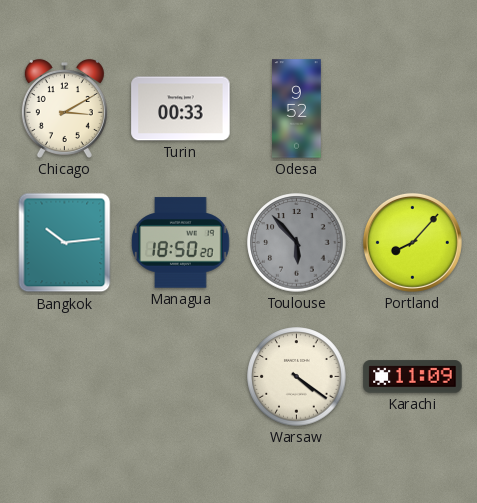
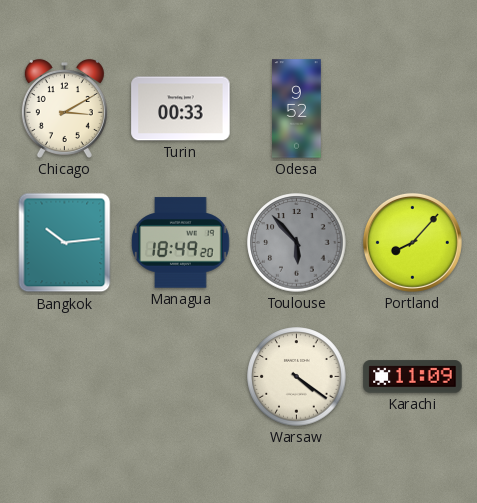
Managua: 18:50 -> 18:49 (181, 243)
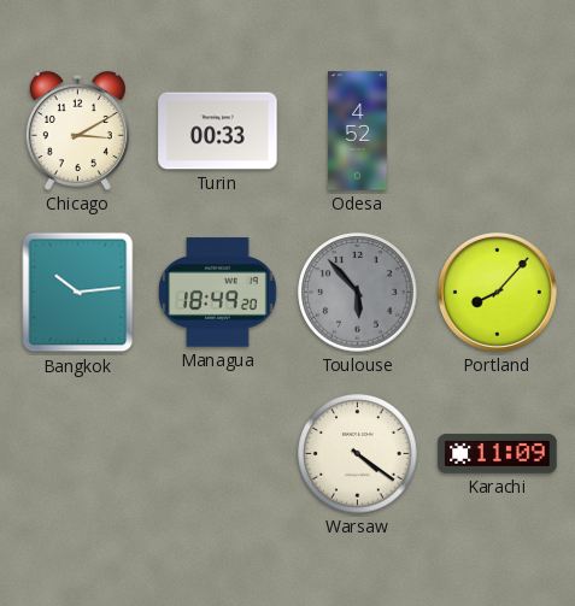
Odesa: 9:52 -> 4:52 (358, 131)
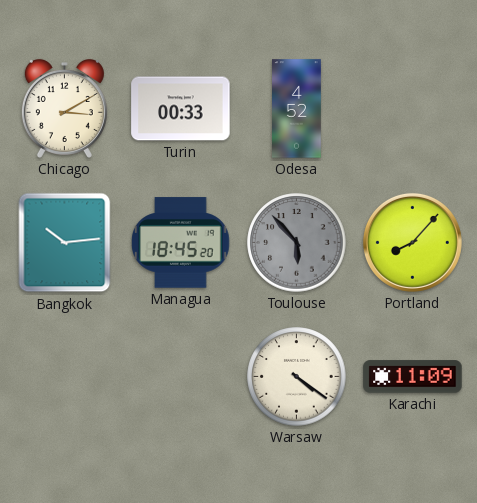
Managua: 18:49 -> 18:45 (181, 243)
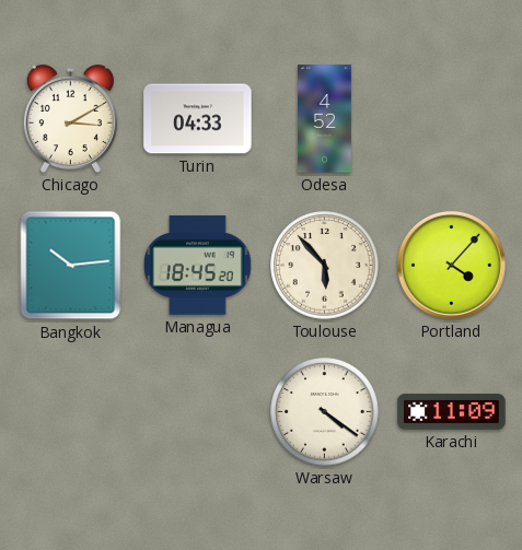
Turin: 00:33 -> 04:33 (198, 119)
Toulouse dial: grey -> cream (325, 266)
Portland: 8:07 -> 4:07 (451, 265)
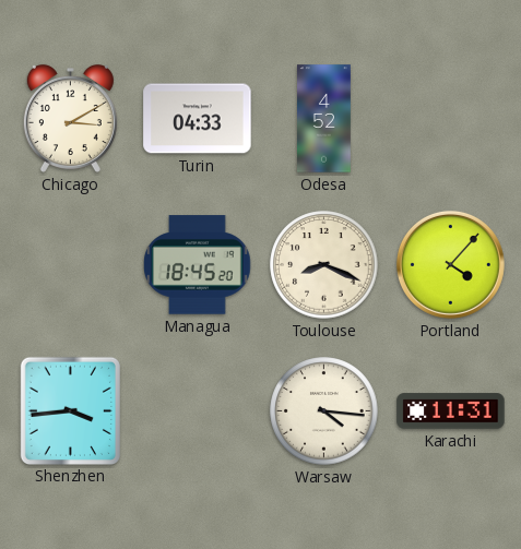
Bangkok: 10:14 -> none (71, 266)
Toulouse: 5:53 -> 8:19 (324, 265)
Shenzhen: none -> 3:44 (70, 410)
Warsaw: 4:21 -> 4:16 (324, 411)
Karachi: 11:09 -> 11:31 (451, 411)
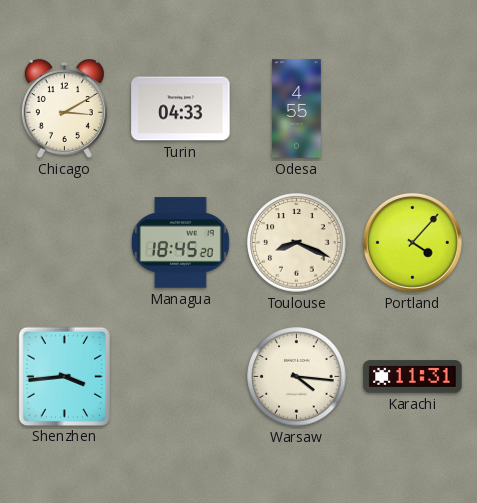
Odesa: 4:52 -> 4:55 (297, 109)
